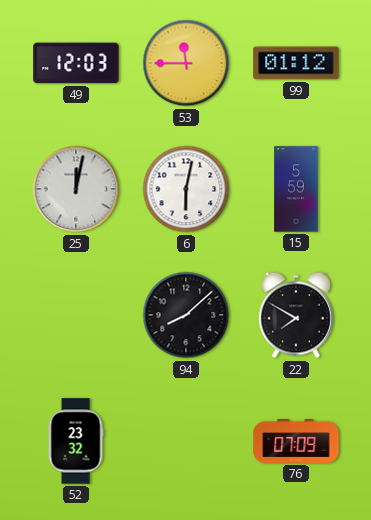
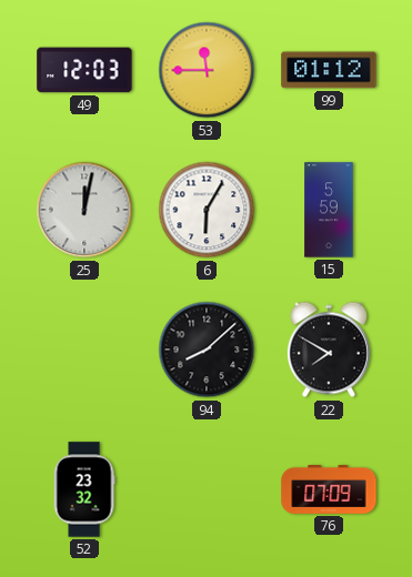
6: 6:02 -> 6:05 (207, 210)
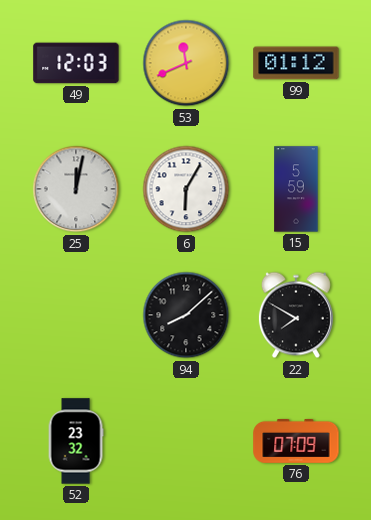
53: 11:45 -> 11:41 (186, 63)
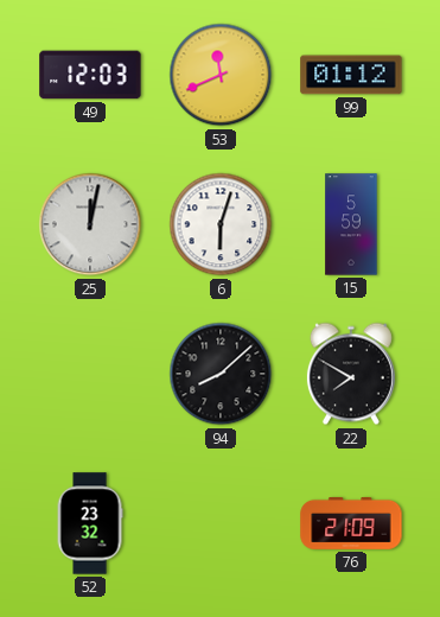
6: 6:05 -> 6:03 (221, 224)
76: 07:09 -> 21:09 (351, 523)
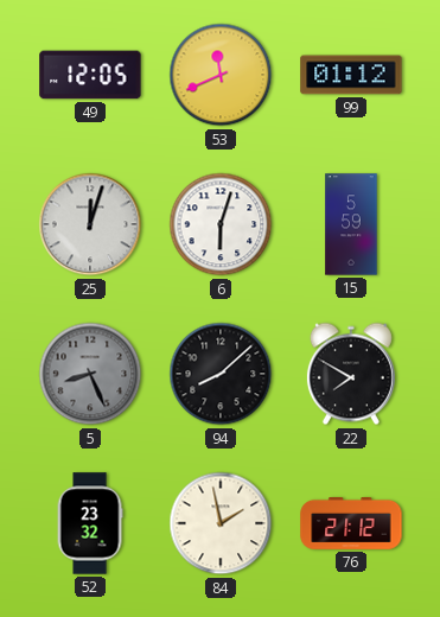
49: 12:03 -> 12:05 (90, 75)
25: 12:02 -> 12:03 (90, 224)
5: none -> 8:26 (90, 374)
84: none -> 1:58 (221, 523)
76: 21:09 -> 21:12 (351, 523)
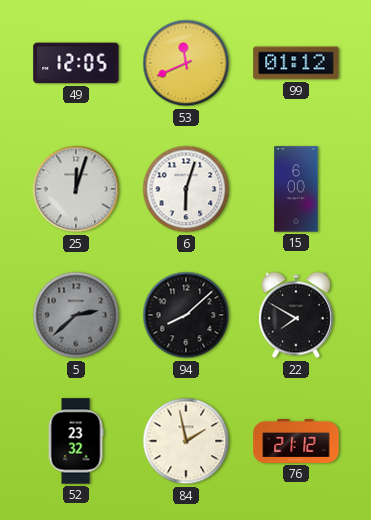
15: 5:59 -> 6:00 (296, 189)
5: 8:26 -> 2:38 (76, 315)
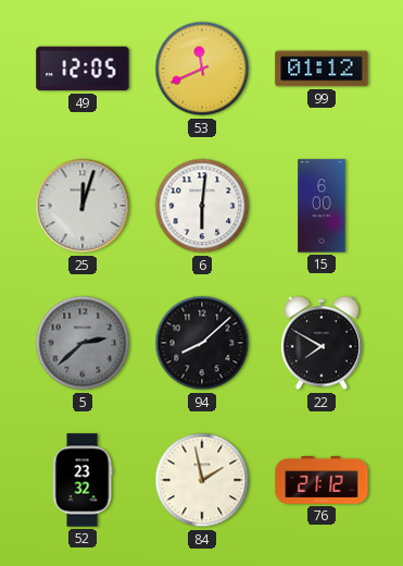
6: 6:03 -> 6:01 (202, 206)
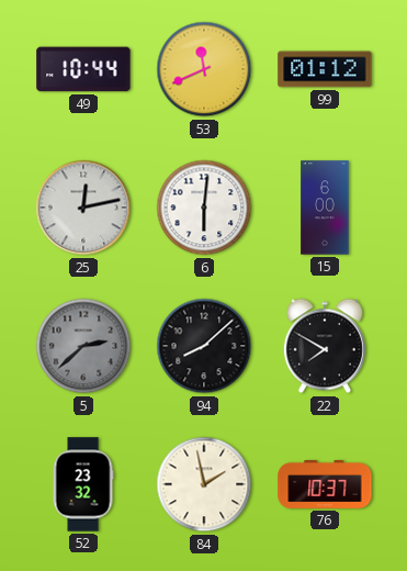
49: 12:05 -> 10:44 (83, 69)
25: 12:03 -> 12:13 (83, 208)
76: 21:12 -> 10:37 (325, 484)
